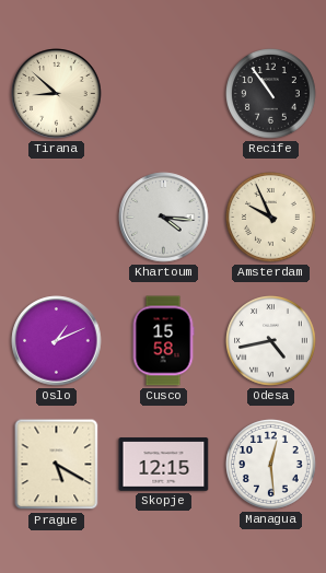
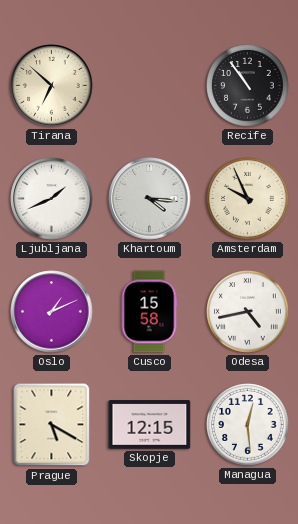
Tirana: 8:52 -> 6:52 (52, 86)
Ljubljana: none -> 1:41 (52, 199)
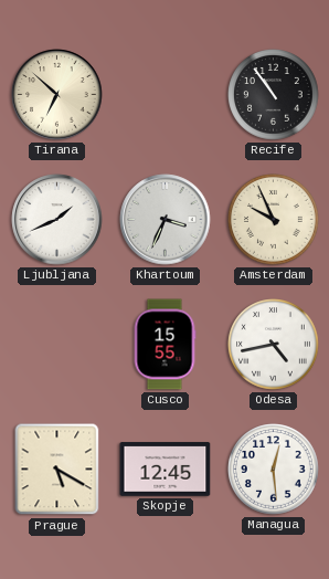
Khartoum: 4:16 -> 3:34 (166, 220)
Oslo: 1:11 -> none (52, 312)
Cusco: 15:58 -> 15:55 (164, 345)
Skopje: 12:15 -> 12:45 (166, 470)
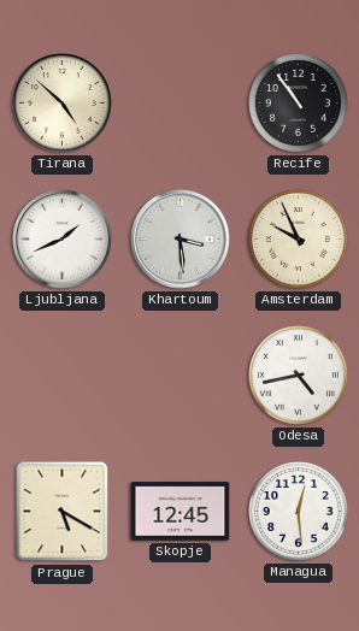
Tirana: 6:52 -> 4:52 (63, 104)
Khartoum: 3:34 -> 3:29 (181, 240)
Cusco: 15:55 -> none (164, 345)
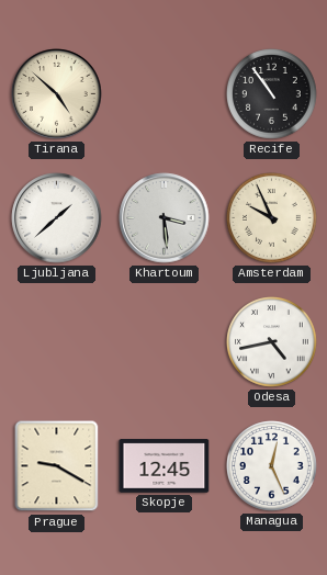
Ljubljana: 1:41 -> 1:38 (57, 218)
Prague: 5:20 -> 9:20 (57, 466)
Managua: 12:29 -> 12:26 (272, 466)
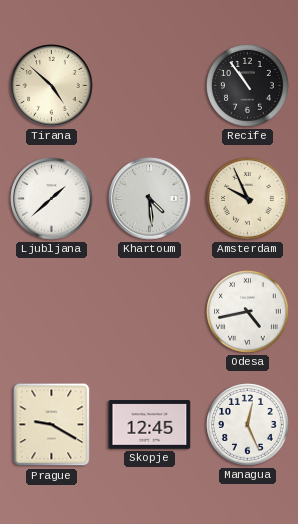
Khartoum: 3:29 -> 4:29 (150, 199)
